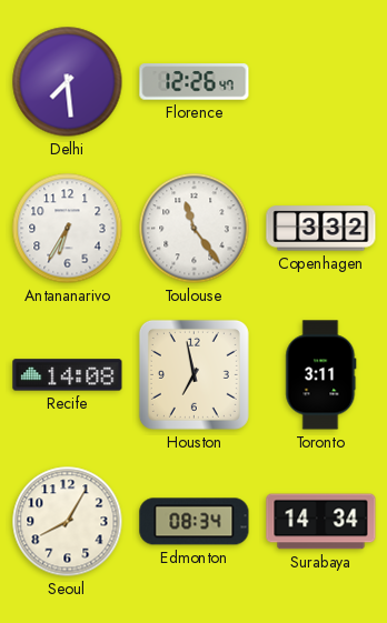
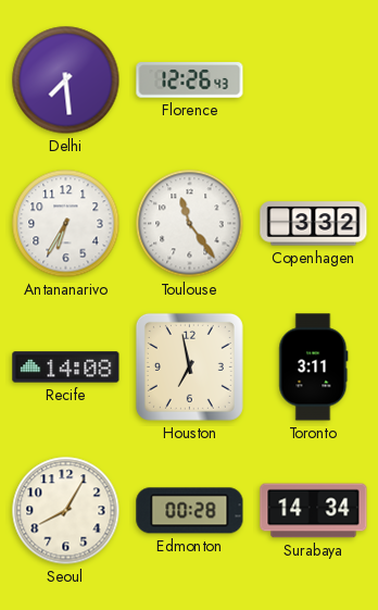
Florence: 12:26:47 -> 12:26:43 (190, 80)
Edmonton: 08:34 -> 00:28 (190, 511)
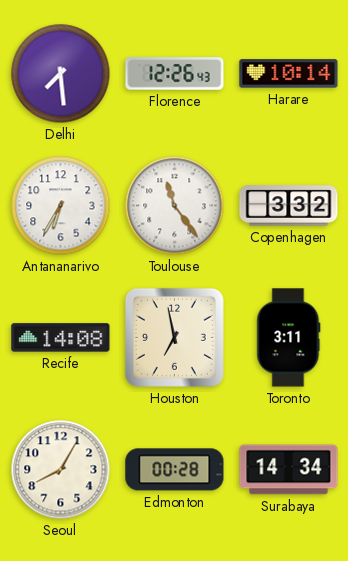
Harare: none -> 10:14 (289, 74)
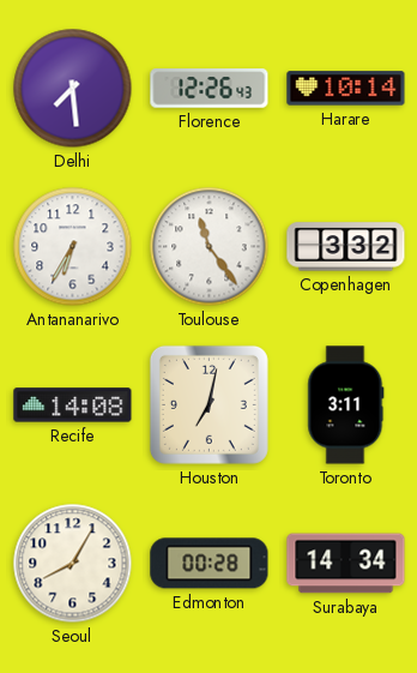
Houston: 6:58 -> 7:02 (208, 404)
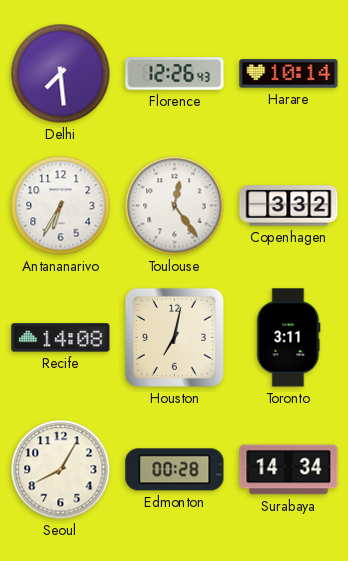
Toulouse: 11:24 -> 12:24 (175, 206)
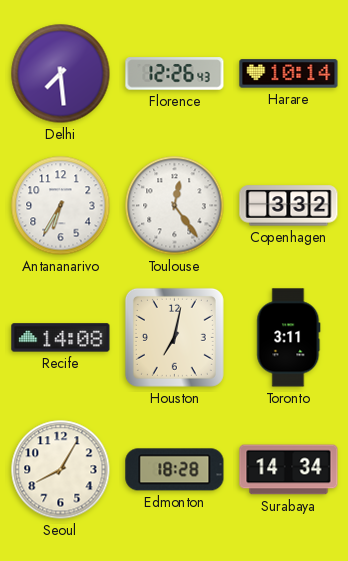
Edmonton: 00:28 -> 18:28 (175, 470)
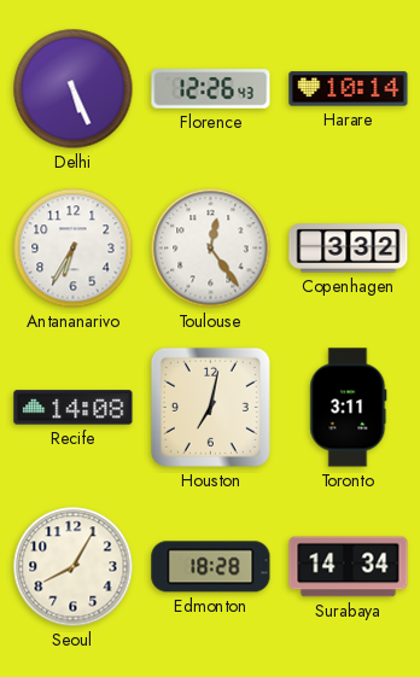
Delhi: 7:29 -> 5:26 (74, 89)
